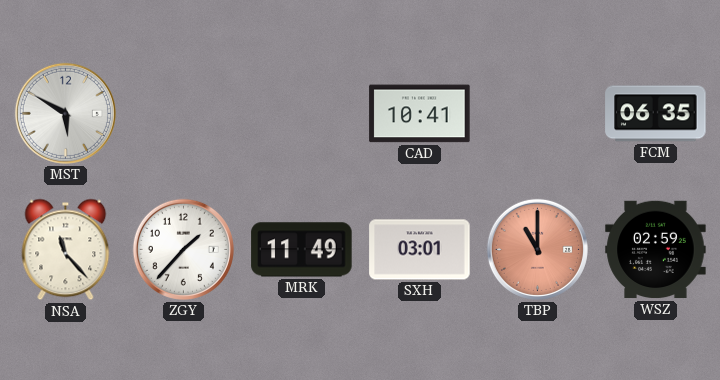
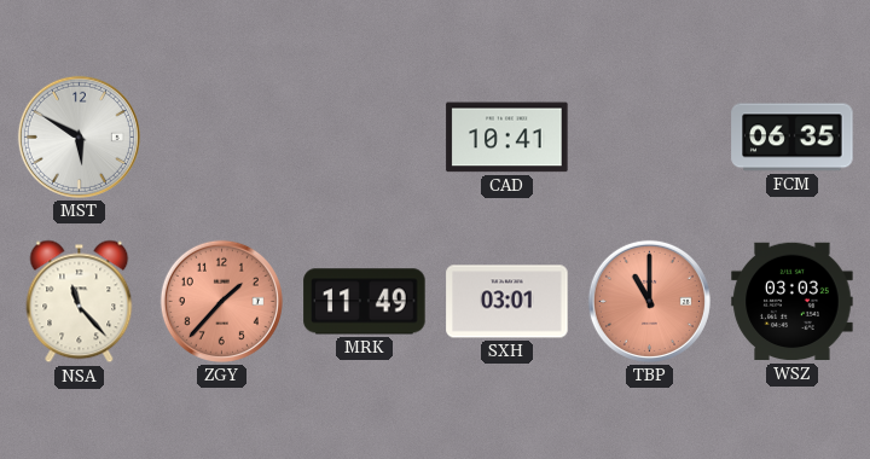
ZGY dial: white -> salmon (221, 301)
WSZ: 02:59 -> 03:03 (793, 302)
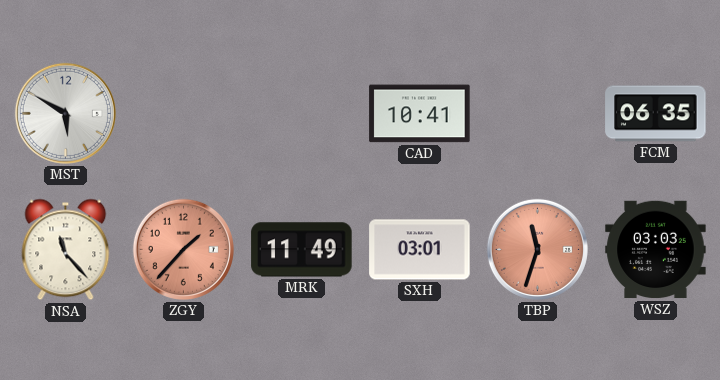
TBP: 11:00 -> 11:33 (537, 249)
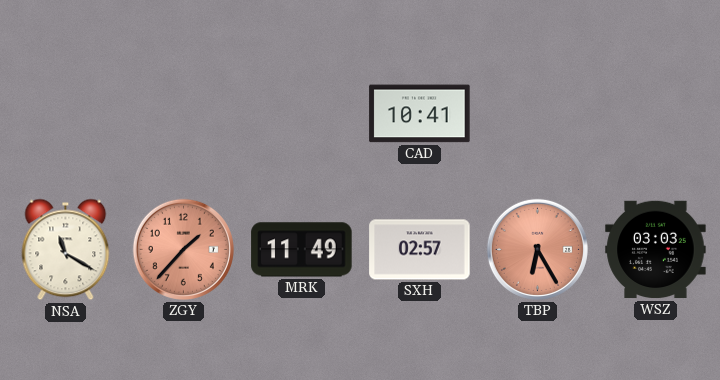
MST: 5:50 -> none (65, 113)
FCM: 06:35 -> none (656, 114)
NSA: 11:23 -> 11:20 (66, 250)
SXH: 03:01 -> 02:57 (420, 250)
TBP: 11:33 -> 6:25 (537, 249)
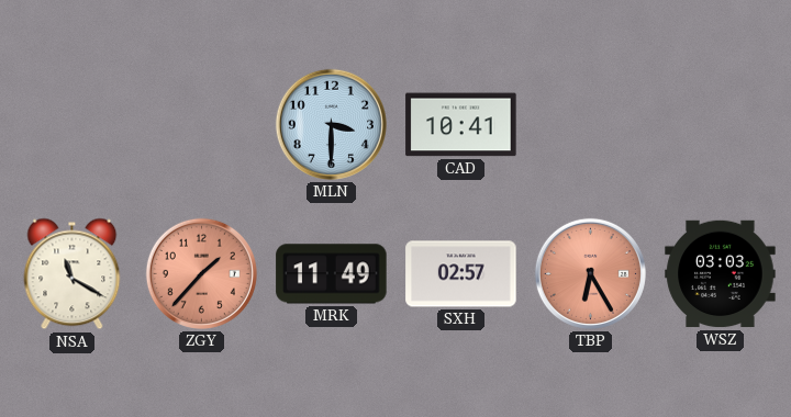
MLN: none -> 3:30 (331, 124)
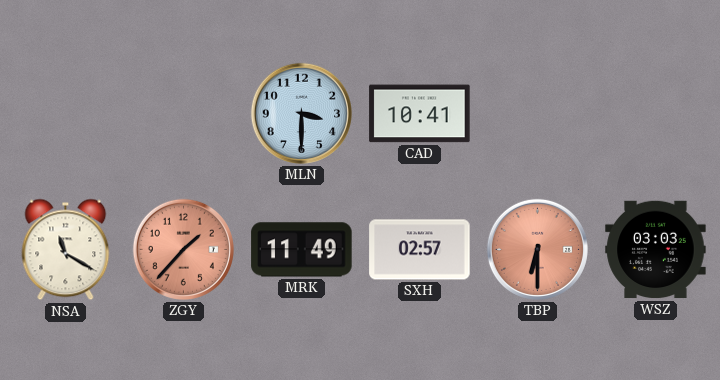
TBP: 6:25 -> 6:30 (537, 249)
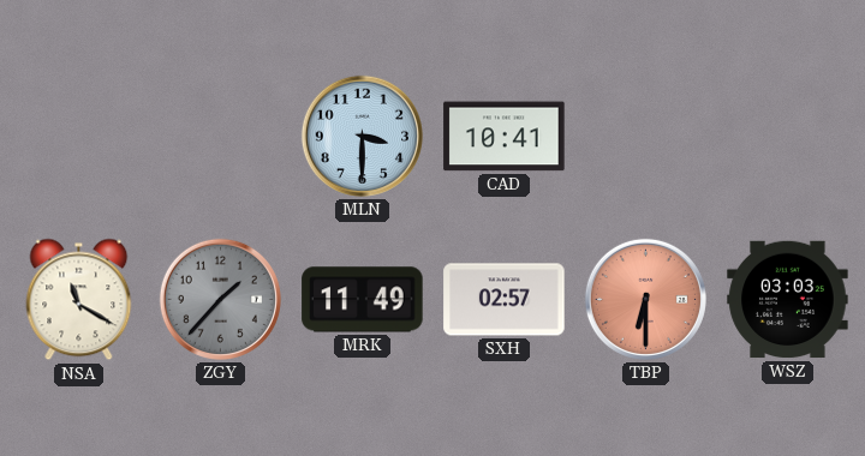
ZGY dial: salmon -> grey (220, 299)
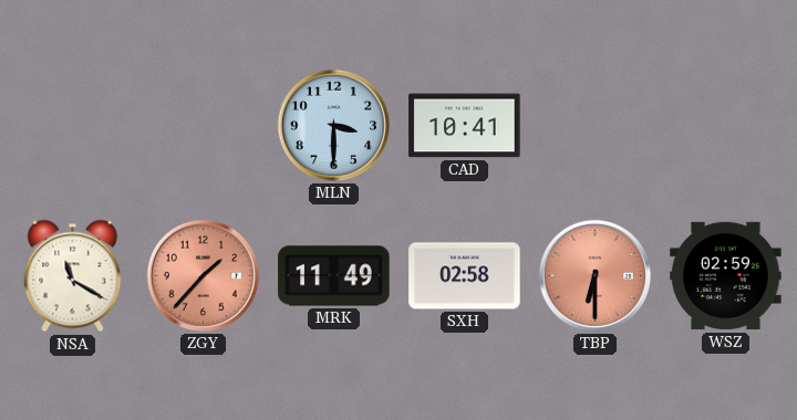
ZGY dial: grey -> salmon (203, 275)
SXH: 02:57 -> 02:58 (465, 276)
WSZ: 03:03 -> 02:59 (726, 276)
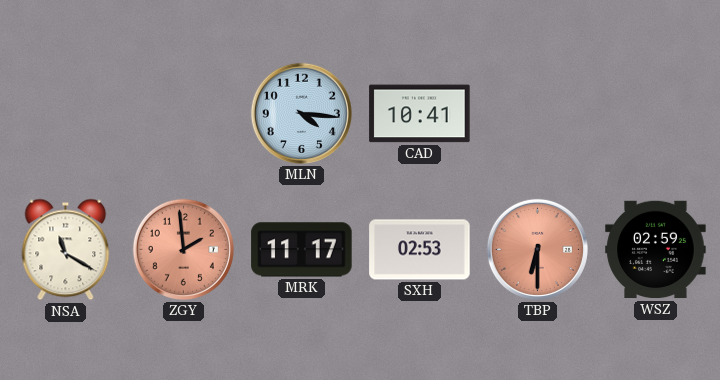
MLN: 3:30 -> 4:16 (301, 113)
ZGY: 1:37 -> 1:59 (183, 249)
MRK: 11:49 -> 11:17 (302, 250)
SXH: 02:58 -> 02:53 (420, 250)
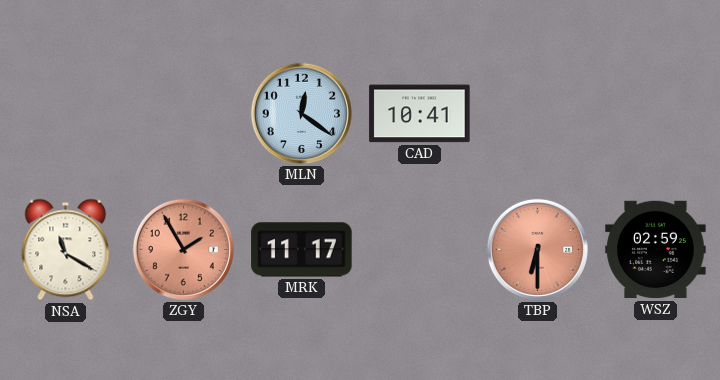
MLN: 4:16 -> 12:21 (301, 113)
ZGY: 1:59 -> 1:55 (183, 249)
SXH: 02:53 -> none (420, 250)
